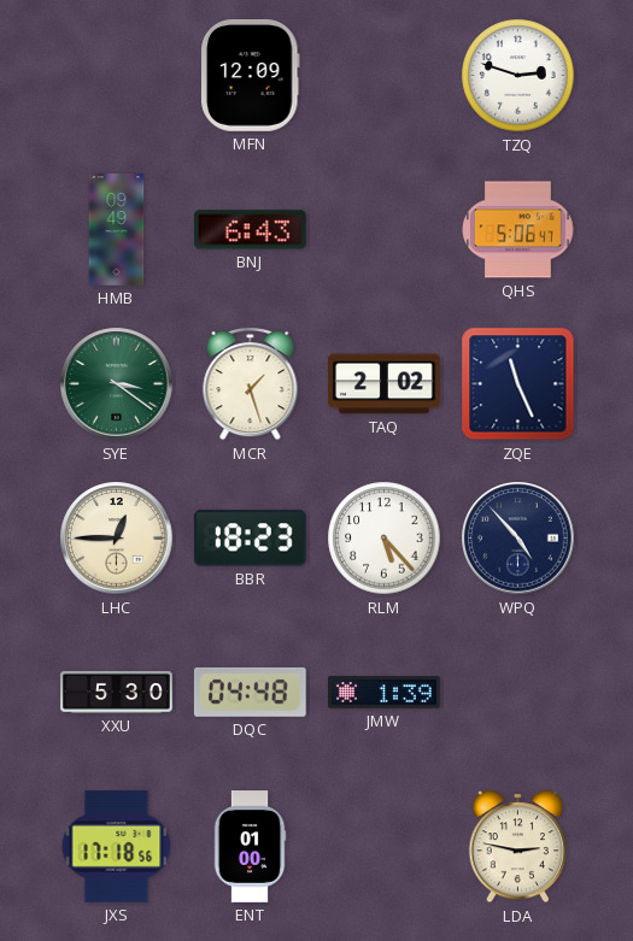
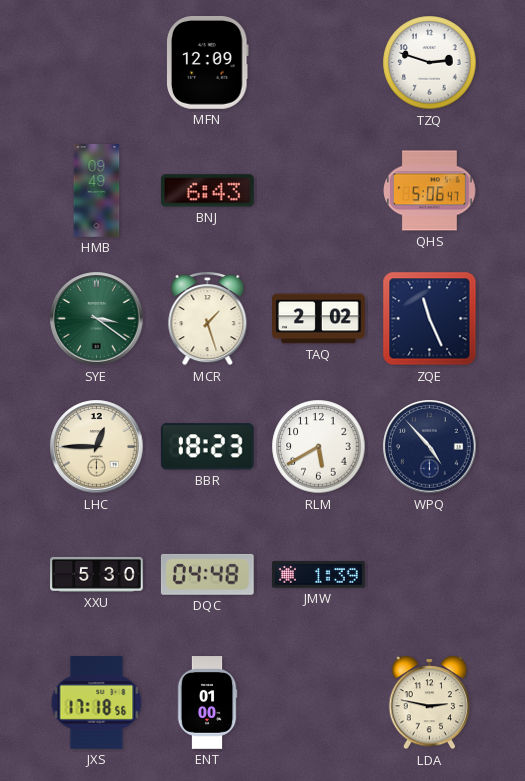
RLM: 5:23 -> 5:40 (319, 447)
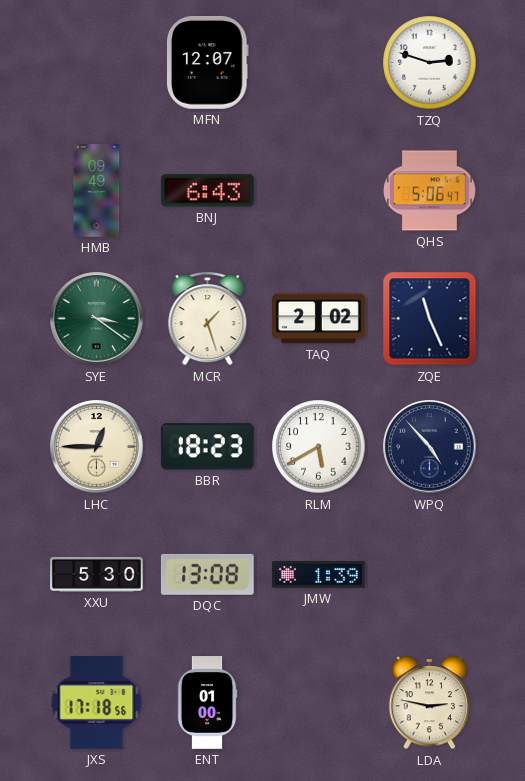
MFN: 12:09 -> 12:07 (207, 63)
DQC: 04:48 -> 13:08 (207, 574)
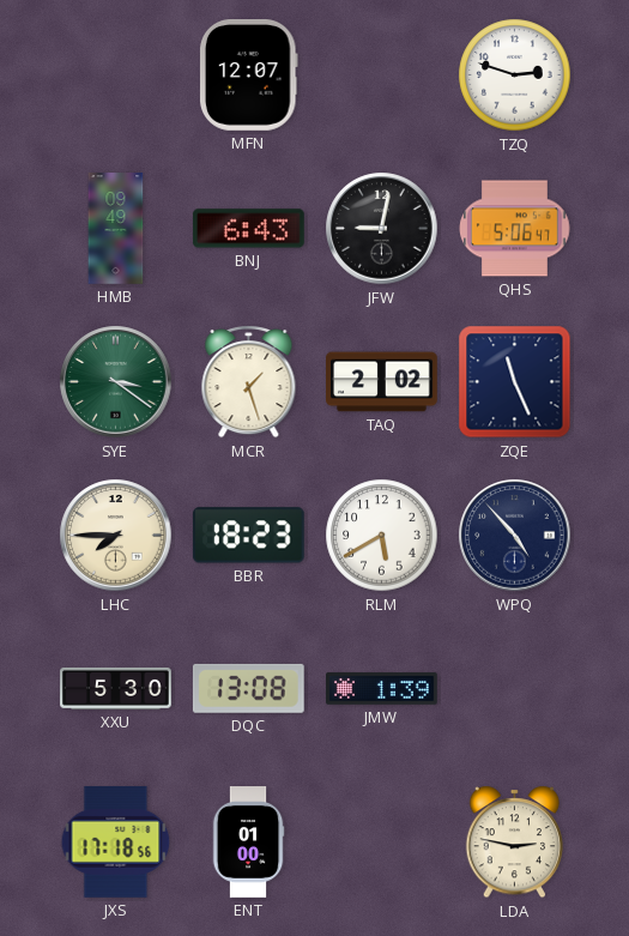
JFW: none -> 9:02 (382, 229)
LHC: 12:45 -> 7:45 (116, 536)
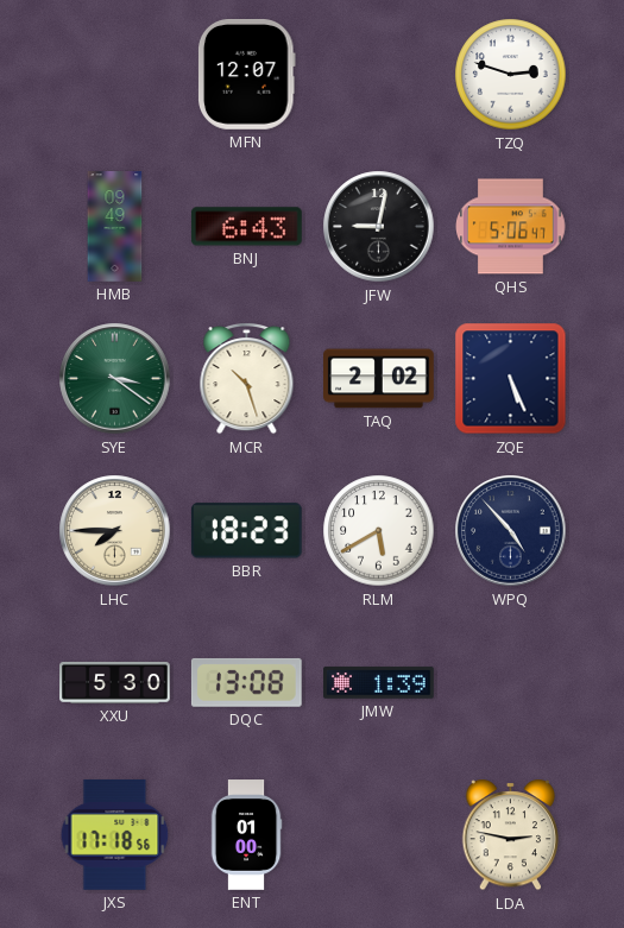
MCR: 1:27 -> 10:27 (247, 379)
ZQE: 11:26 -> 5:26 (511, 379)
